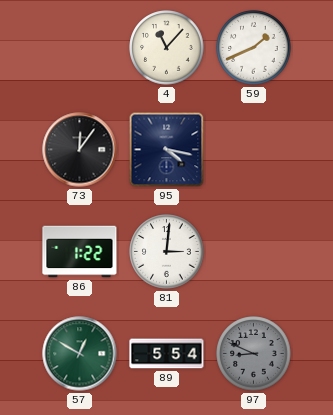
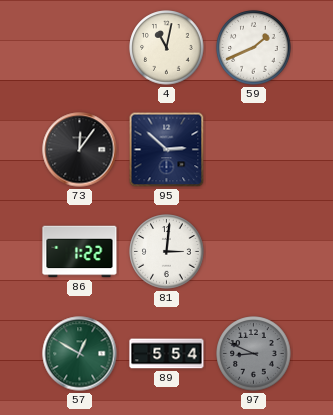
4: 11:07 -> 11:02 (167, 48)
95: 4:17 -> 2:52 (167, 150)
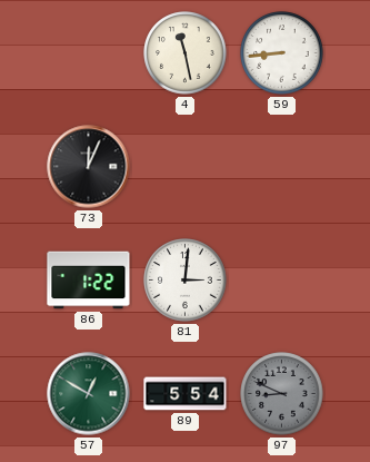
4: 11:02 -> 11:28 (186, 53)
59: 1:41 -> 8:44 (282, 53)
73: 12:06 -> 12:04 (89, 167)
95: 2:52 -> none (167, 150)
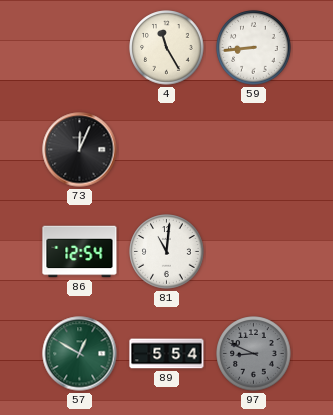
4: 11:28 -> 11:25 (167, 48)
86: 1:22 -> 12:54 (80, 252)
81: 3:01 -> 11:01 (167, 252)
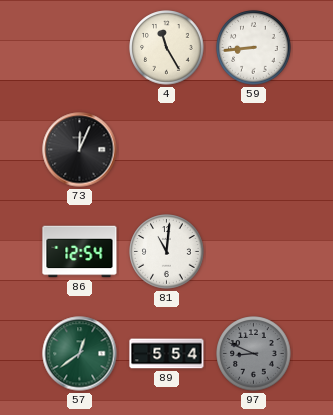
57: 12:50 -> 12:39 (80, 354)
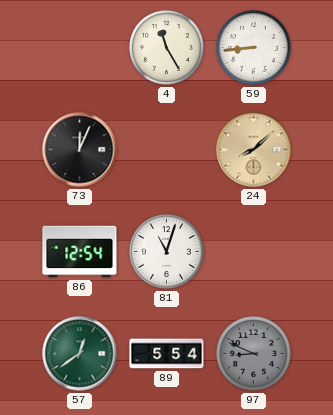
24: none -> 8:08 (254, 150)
81: 11:01 -> 11:03 (167, 252)
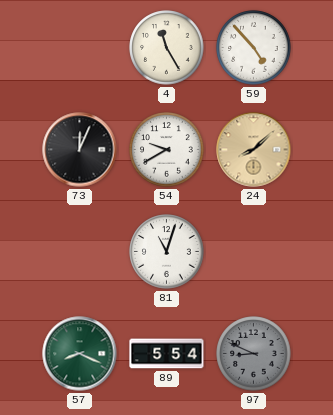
59: 8:44 -> 4:53 (254, 48)
54: none -> 9:40 (167, 150)
86: 12:54 -> none (80, 252)
57: 12:39 -> 8:19 (80, 354)
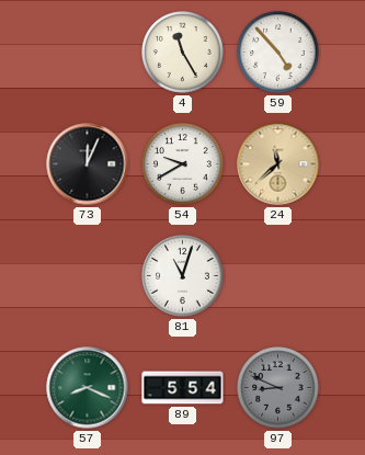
24: 8:08 -> 11:38 (278, 164)
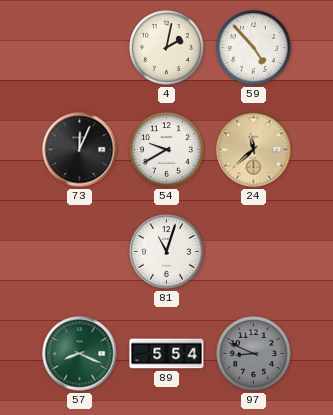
4: 11:25 -> 2:02 (167, 48)
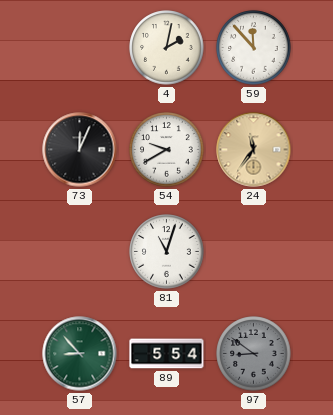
59: 4:53 -> 11:53 (254, 48)
24: 11:38 -> 11:36 (254, 150)
57: 8:19 -> 8:53 (80, 354)
97: 8:49 -> 8:51 (254, 354)
